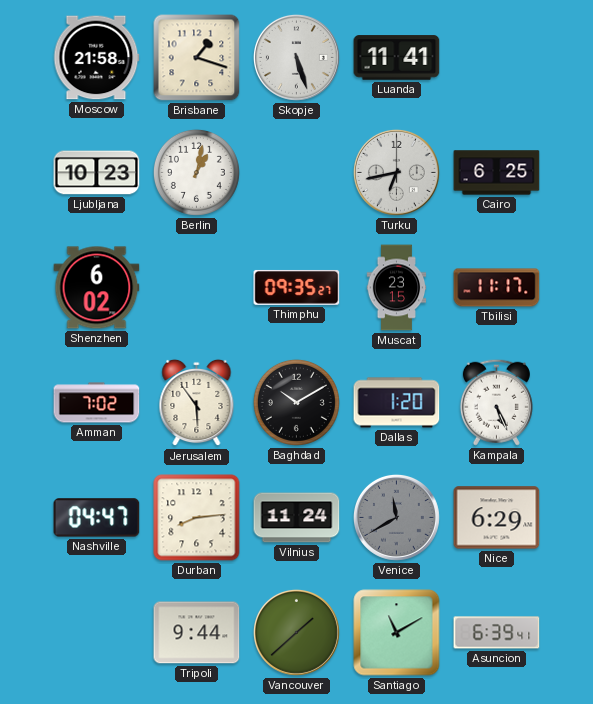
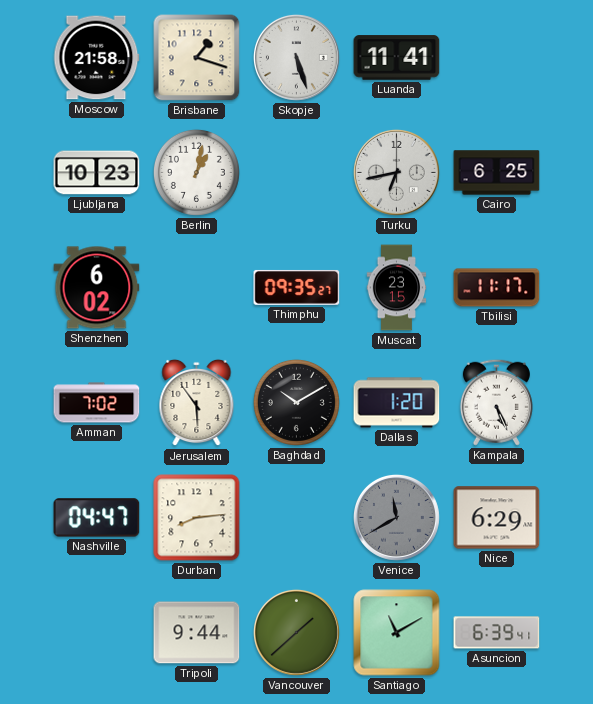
Vilnius: 11:24 -> none (297, 518)
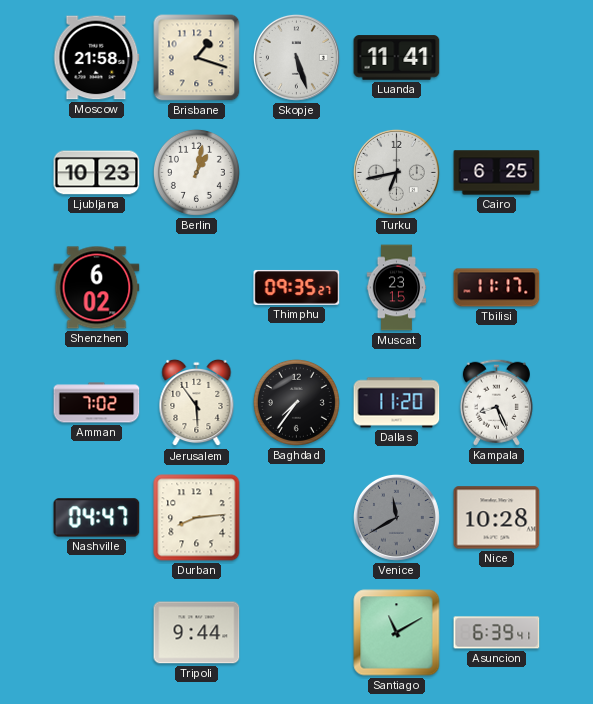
Baghdad: 10:10 -> 7:36 (296, 402)
Dallas: 1:20 -> 11:20 (397, 403)
Kampala: 5:26 -> 8:26 (496, 402)
Nice: 6:29 -> 10:28 (497, 518)
Vancouver: 1:38 -> none (296, 632)
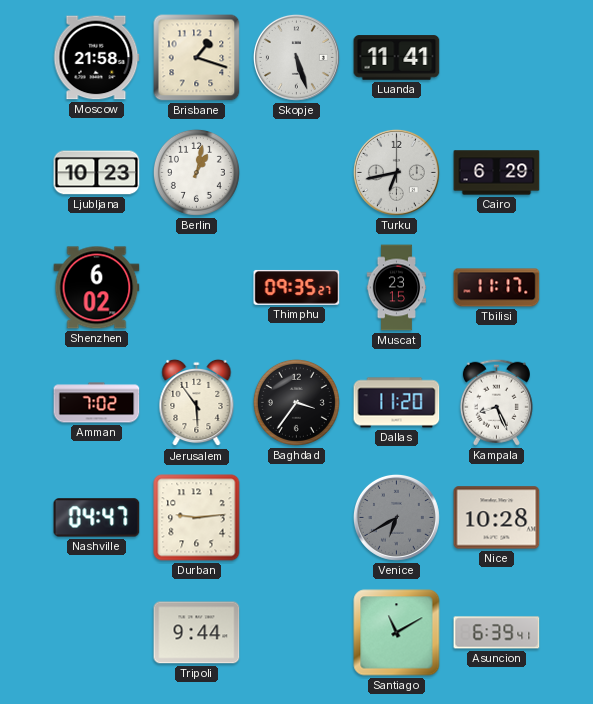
Cairo: 6:25 -> 6:29 (497, 173)
Baghdad: 7:36 -> 3:36 (296, 402)
Durban: 8:14 -> 9:14 (197, 518)
Venice: 11:40 -> 6:40 (396, 517)
